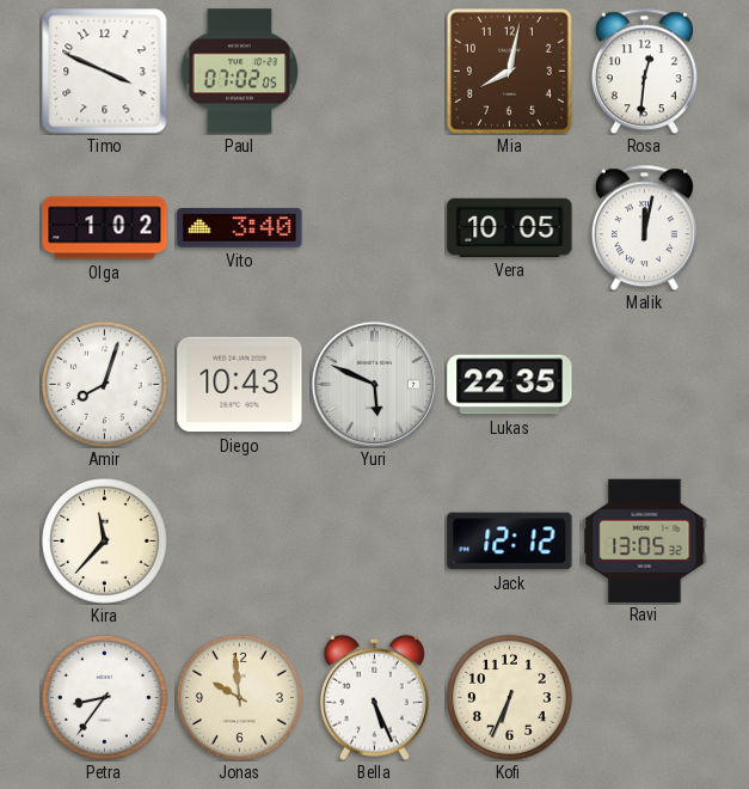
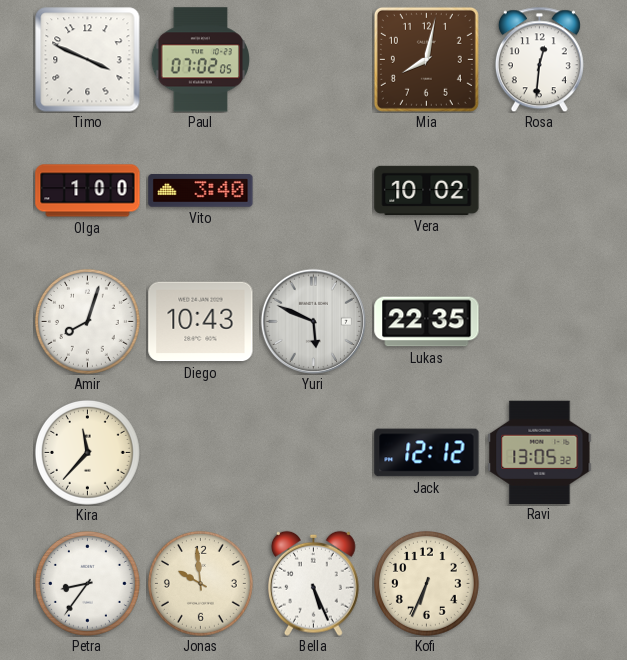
Olga: 1:02 -> 1:00 (88, 191)
Vera: 10:05 -> 10:02 (427, 190)
Malik: 12:02 -> none (644, 227)
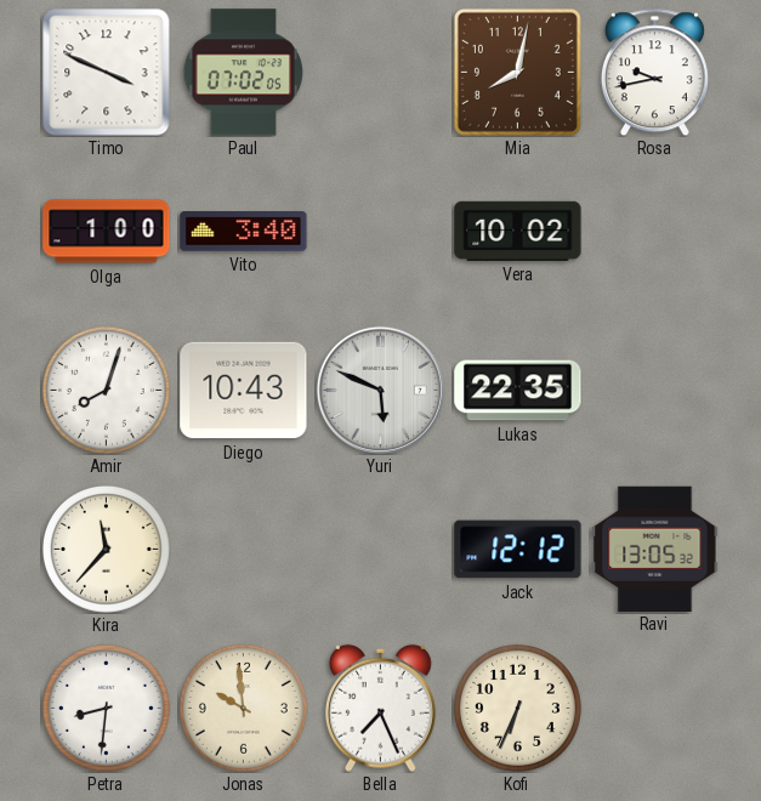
Rosa: 12:31 -> 9:43 (654, 72)
Petra: 8:36 -> 8:31 (106, 708)
Bella: 5:26 -> 7:26 (381, 708)
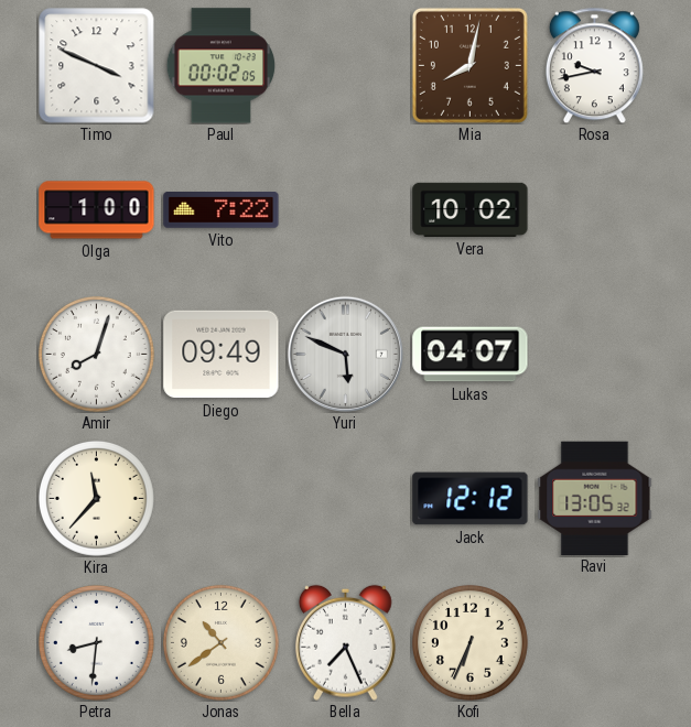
Paul: 07:02 -> 00:02 (222, 66)
Vito: 3:40 -> 7:22 (222, 210)
Diego: 10:43 -> 09:49 (222, 355)
Lukas: 22:35 -> 04:07 (471, 355)
Jonas: 9:59 -> 10:39 (220, 642)
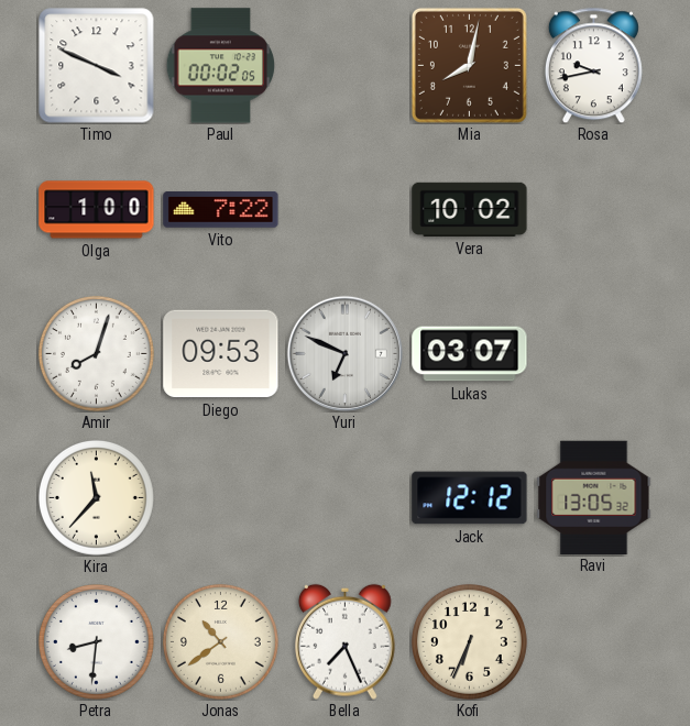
Diego: 09:49 -> 09:53 (221, 354)
Yuri: 5:49 -> 6:49 (344, 353)
Lukas: 04:07 -> 03:07 (470, 354)
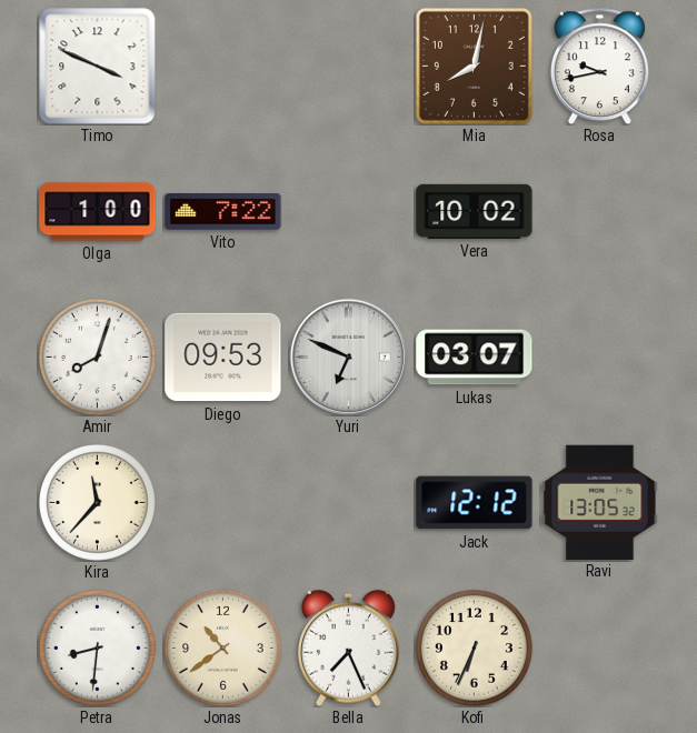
Paul: 00:02 -> none (221, 66)
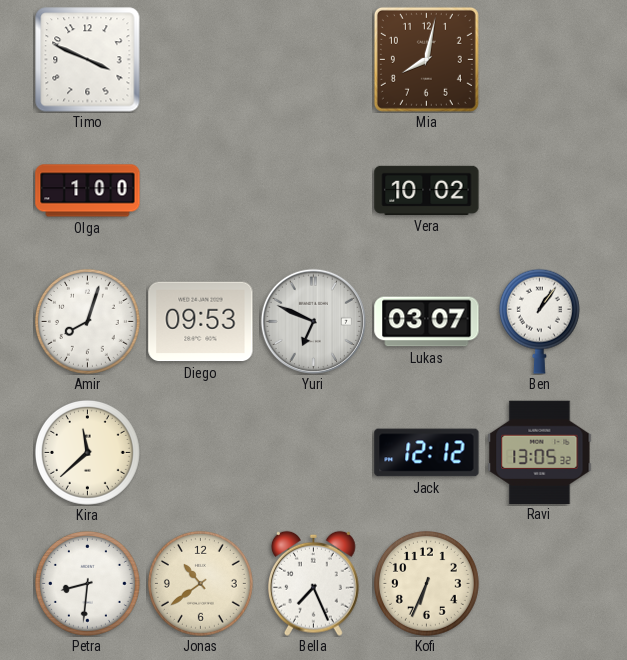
Rosa: 9:43 -> none (599, 66)
Vito: 7:22 -> none (223, 212)
Ben: none -> 1:06 (539, 321)
Kira: 11:37 -> 11:38 (87, 452)
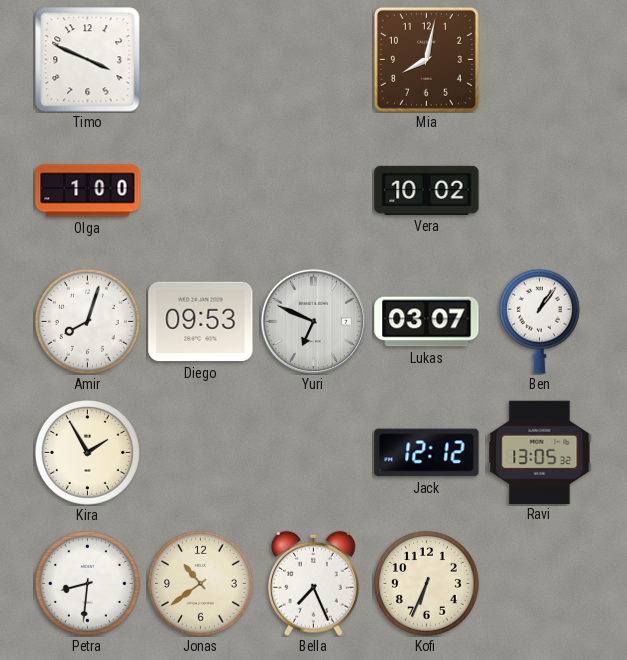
Kira: 11:38 -> 1:55 (87, 452)
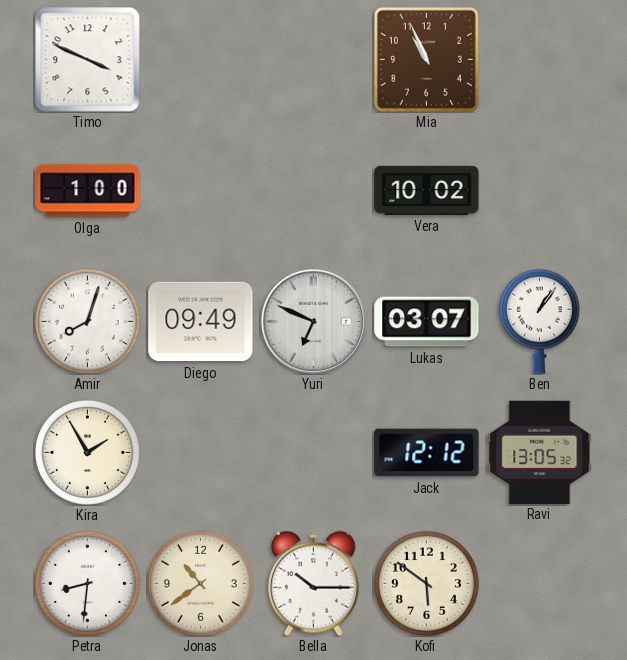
Mia: 8:02 -> 10:56 (426, 59)
Diego: 09:53 -> 09:49 (201, 322)
Bella: 7:26 -> 10:15 (314, 583)
Kofi: 6:34 -> 5:51 (426, 583)
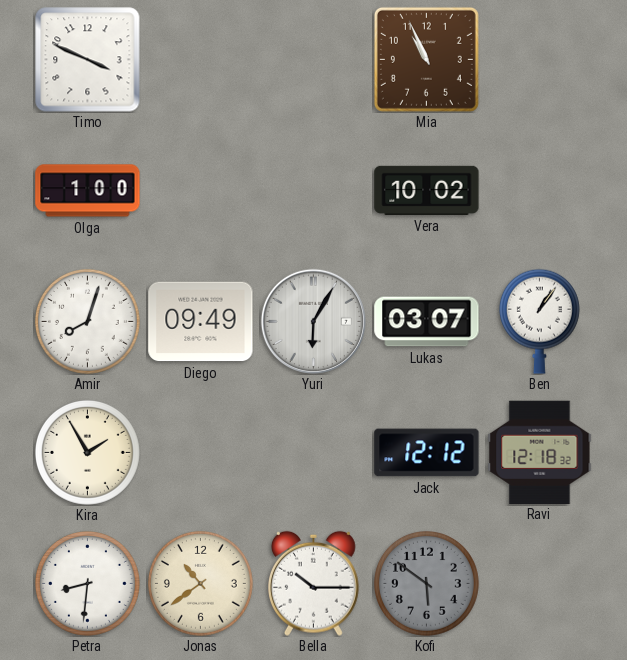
Yuri: 6:49 -> 6:05 (313, 321)
Ravi: 13:05 -> 12:18 (540, 452)
Kofi dial: cream -> grey (426, 583)
